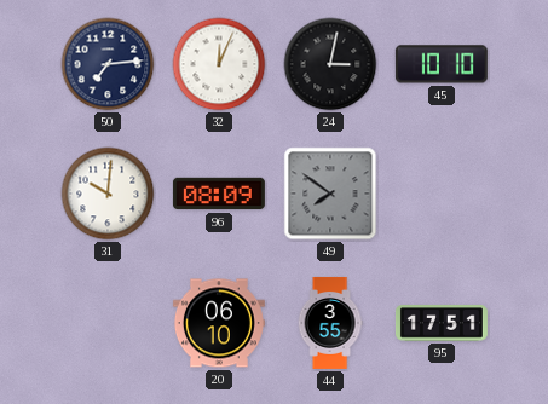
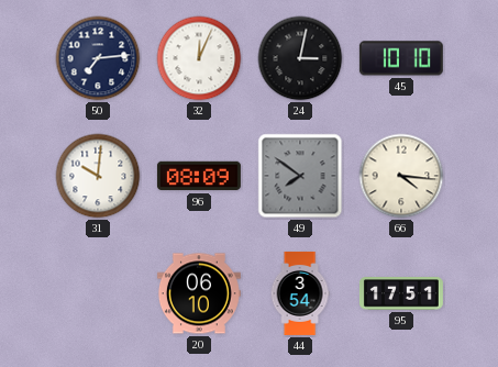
66: none -> 4:16 (401, 176)
44: 3:55 -> 3:54 (300, 293)
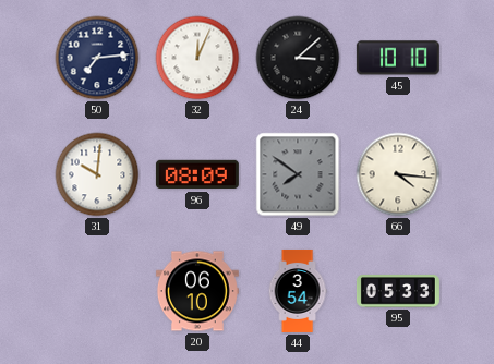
24: 3:02 -> 3:08 (298, 58)
95: 17:51 -> 05:33 (398, 291)
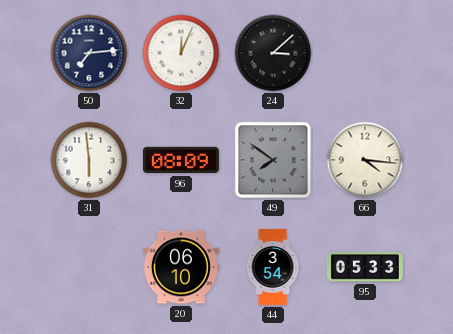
45: 10:10 -> none (398, 58)
31: 10:01 -> 5:59 (89, 160)
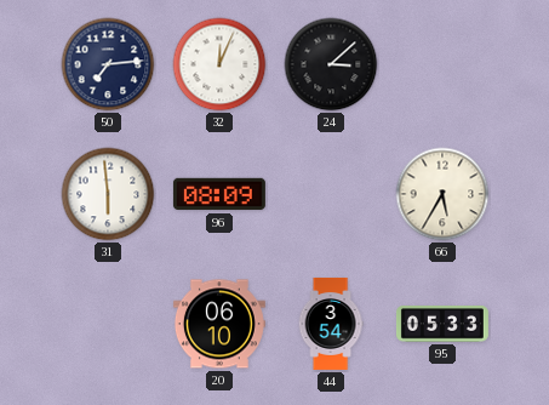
49: 7:51 -> none (273, 160)
66: 4:16 -> 5:35 (442, 194)
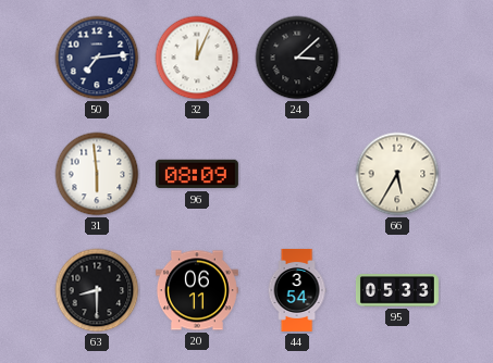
63: none -> 8:30 (97, 290)
20: 06:10 -> 06:11 (197, 290)
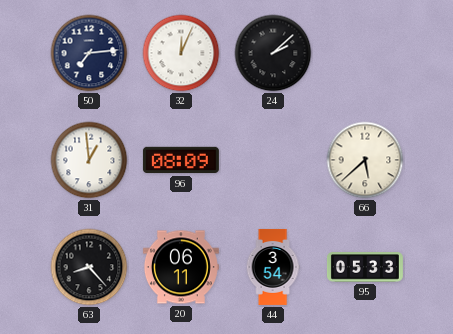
24: 3:08 -> 2:08 (273, 53)
31: 5:59 -> 12:59 (89, 160)
66: 5:35 -> 5:38 (365, 160)
63: 8:30 -> 8:23 (89, 267)
